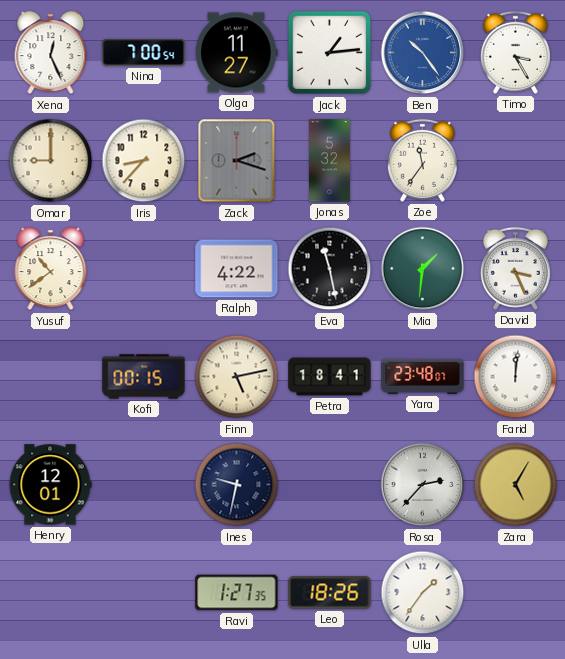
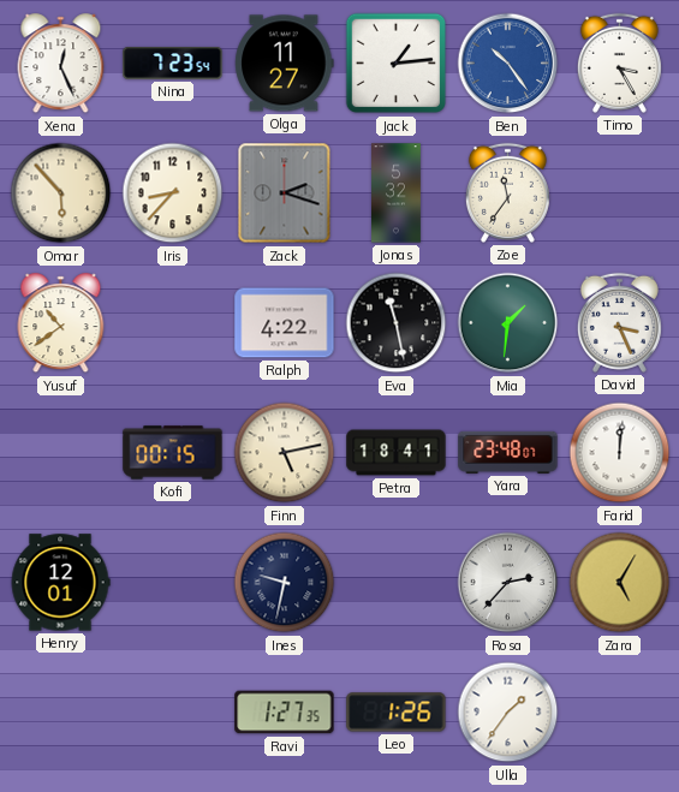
Nina: 7:00 -> 7:23 (173, 64)
Omar: 9:00 -> 5:53 (61, 193)
Leo: 18:26 -> 1:26 (397, 713)
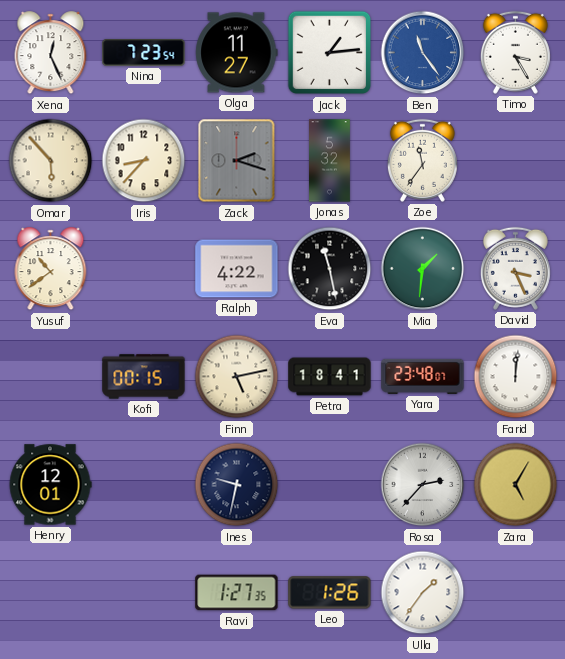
Ben: 10:24 -> 11:24 (423, 53)
